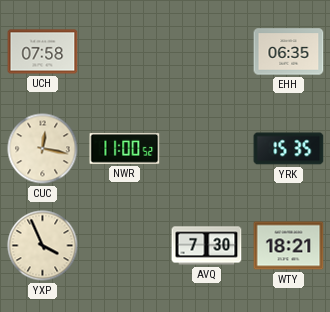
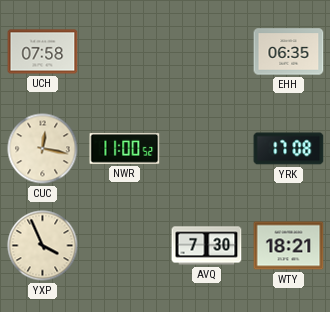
YRK: 15:35 -> 17:08 (289, 149)
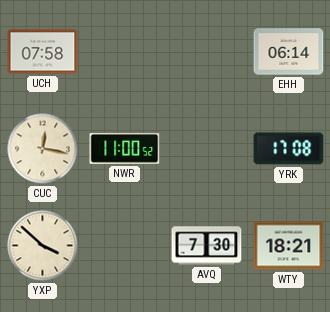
EHH: 06:35 -> 06:14 (289, 52)
YXP: 3:56 -> 3:52 (43, 246)
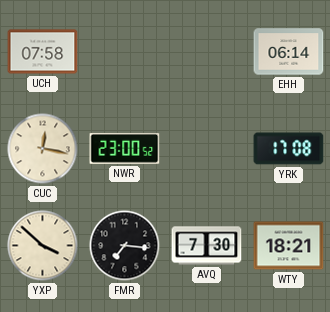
NWR: 11:00 -> 23:00 (125, 149)
FMR: none -> 7:16 (125, 246)
